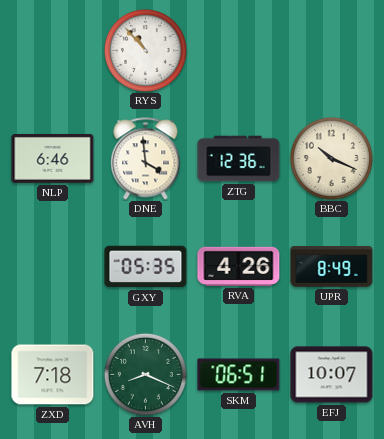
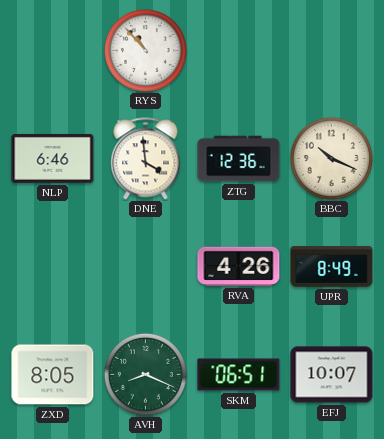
GXY: 05:35 -> none (146, 267)
ZXD: 7:18 -> 8:05 (53, 375)
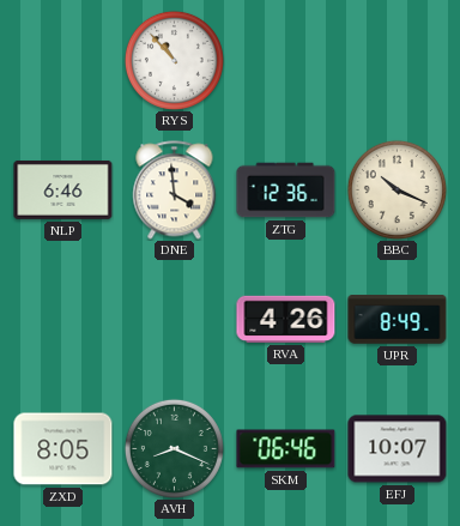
SKM: 06:51 -> 06:46 (286, 449)
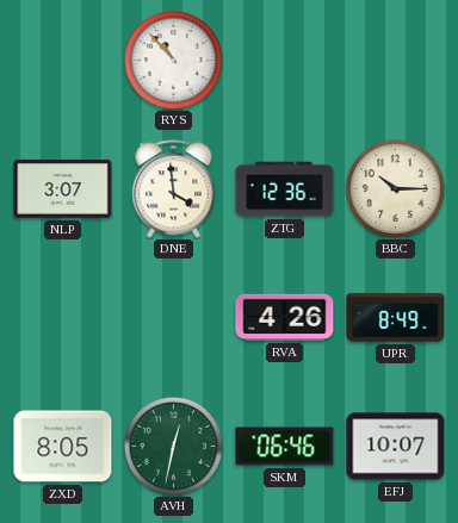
NLP: 6:46 -> 3:07 (63, 188)
BBC: 10:19 -> 10:15 (395, 188)
AVH: 8:19 -> 12:32 (173, 446)
